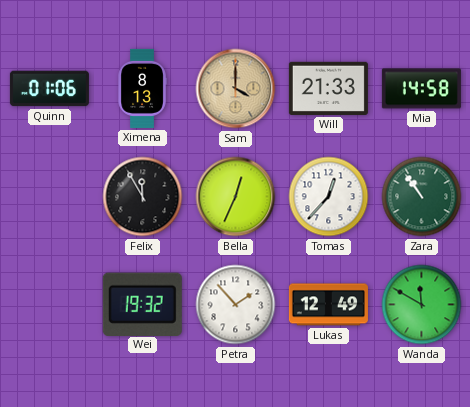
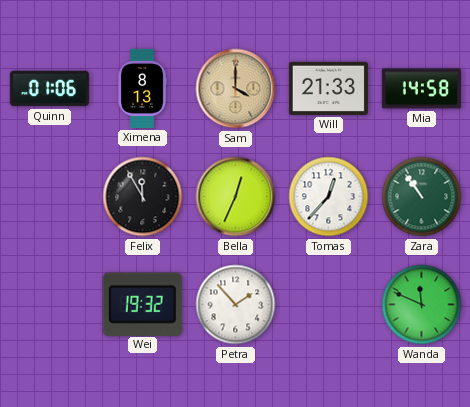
Lukas: 12:49 -> none (328, 305)
Wanda: 11:50 -> 11:49 (422, 305)
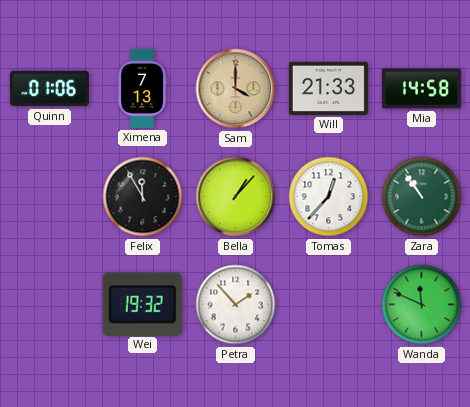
Ximena: 8:13 -> 7:13 (142, 88)
Bella: 12:34 -> 1:07 (236, 197)
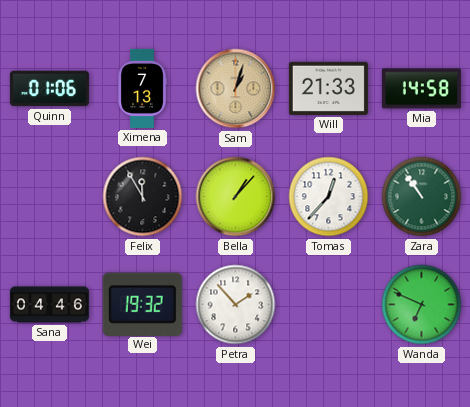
Sam: 4:00 -> 1:03 (236, 89)
Sana: none -> 04:46 (49, 305)
Wanda: 11:49 -> 6:49 (422, 305)
